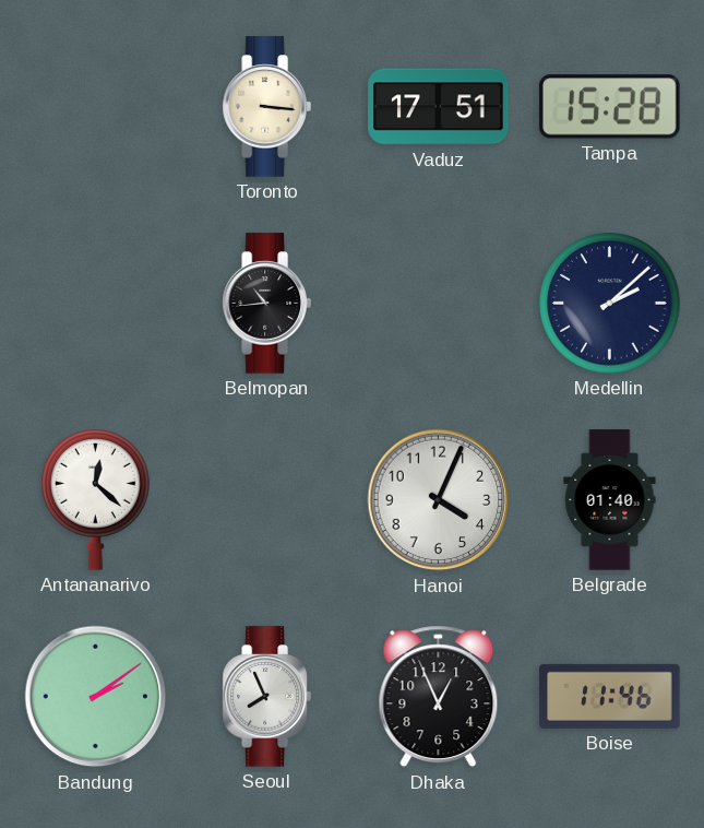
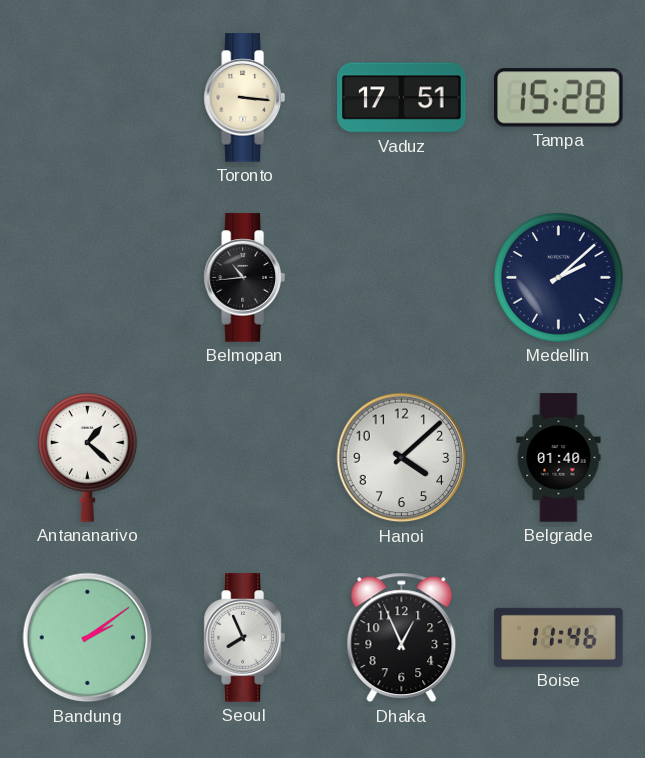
Antananarivo: 12:22 -> 1:22 (88, 458)
Hanoi: 4:04 -> 4:08 (402, 458)
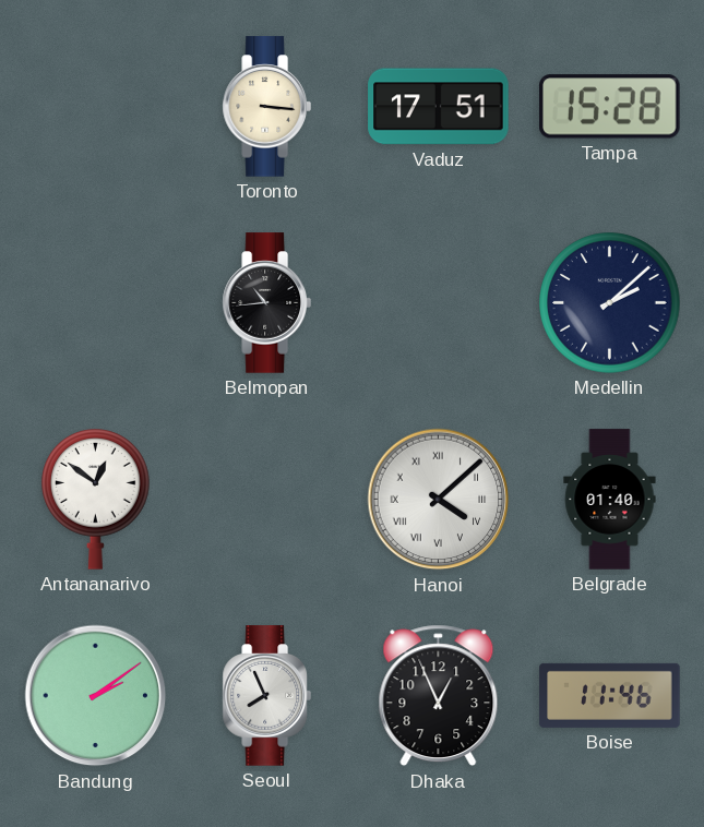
Antananarivo: 1:22 -> 12:51 (96, 500)
Hanoi numerals: Arabic -> Roman (439, 500)
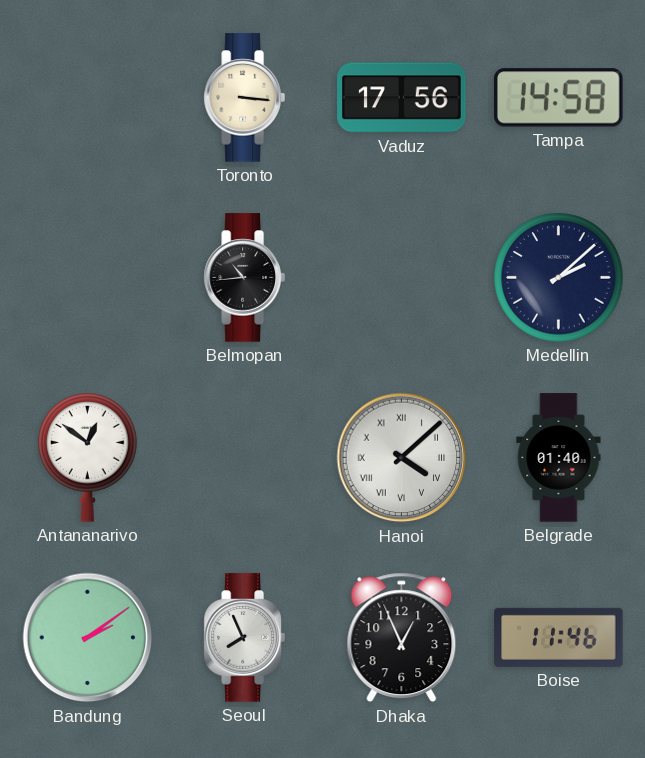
Vaduz: 17:51 -> 17:56 (402, 98)
Tampa: 15:28 -> 14:58 (559, 98)
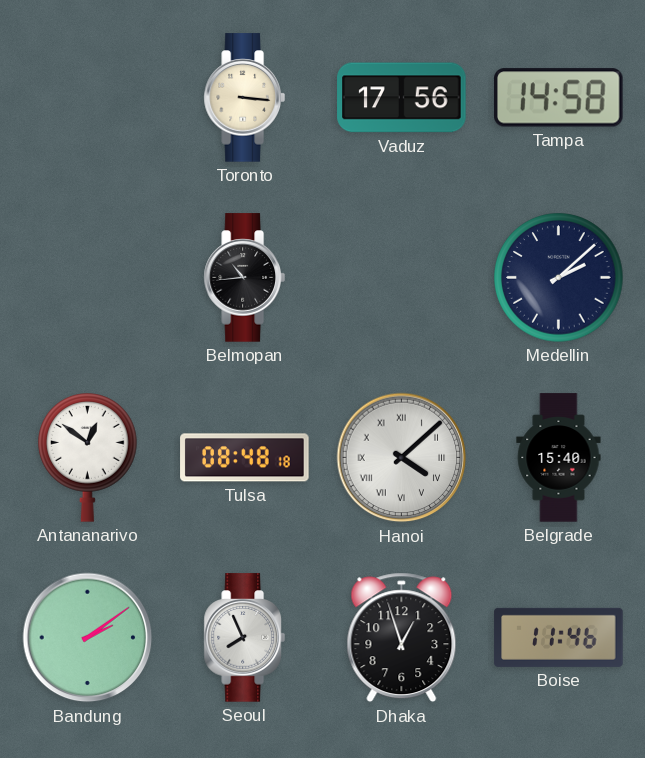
Tulsa: none -> 08:48 (245, 458)
Belgrade: 01:40 -> 15:40 (559, 458)
Dhaka: 12:56 -> 12:57 (402, 638)
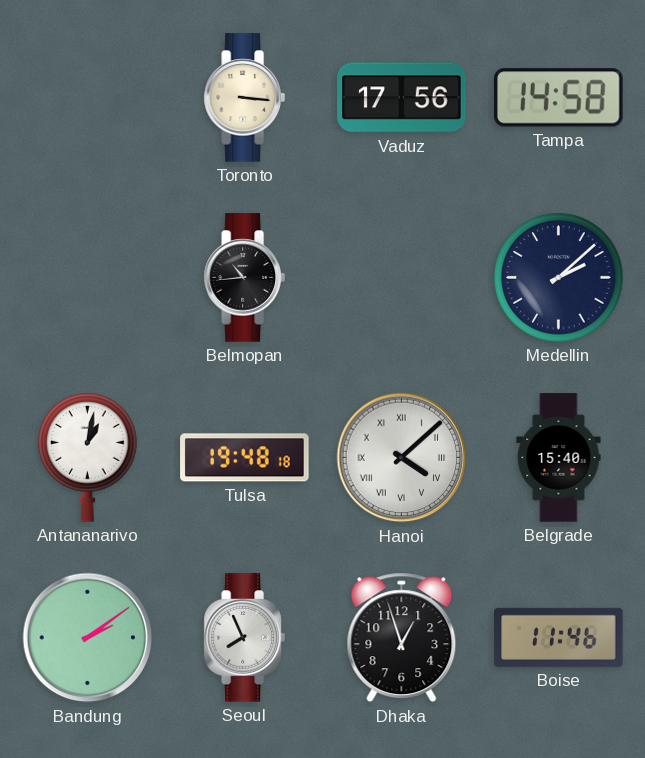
Antananarivo: 12:51 -> 1:02 (88, 458)
Tulsa: 08:48 -> 19:48 (245, 458)
